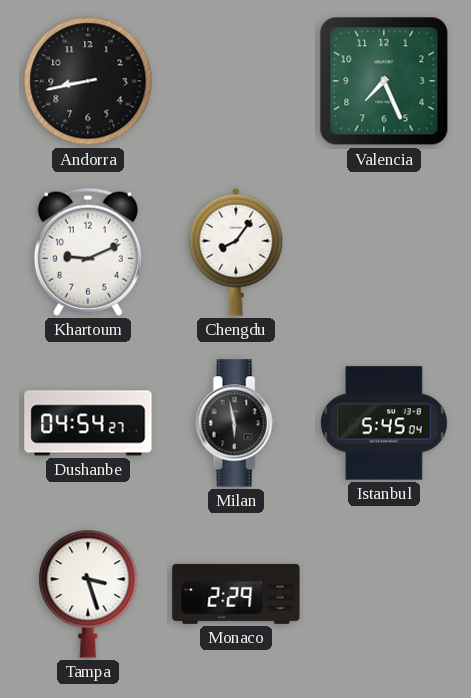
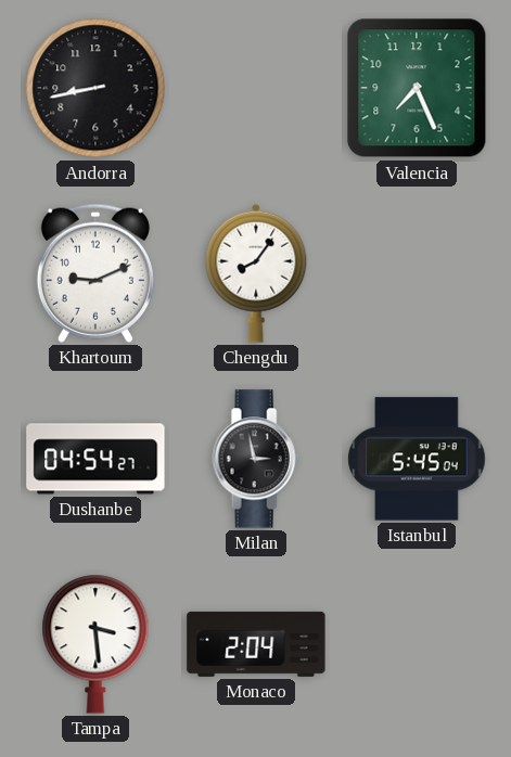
Milan: 5:58 -> 2:58 (256, 459)
Tampa: 3:27 -> 3:29 (95, 644)
Monaco: 2:29 -> 2:04 (256, 644)
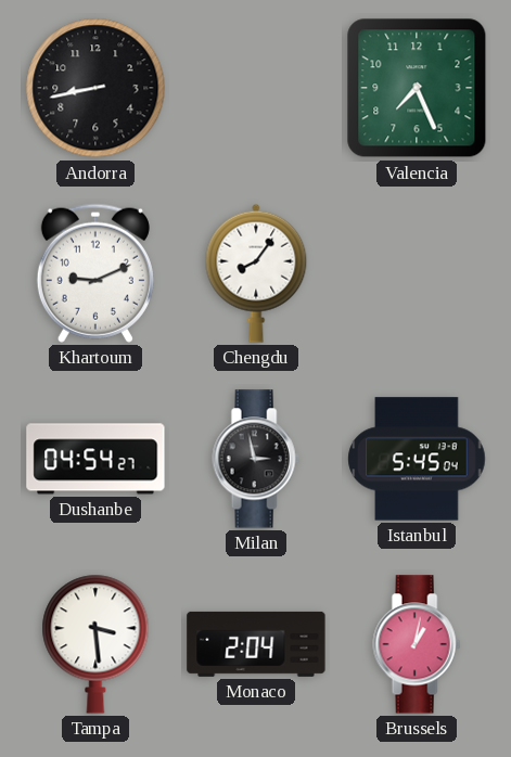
Brussels: none -> 1:02 (417, 644)
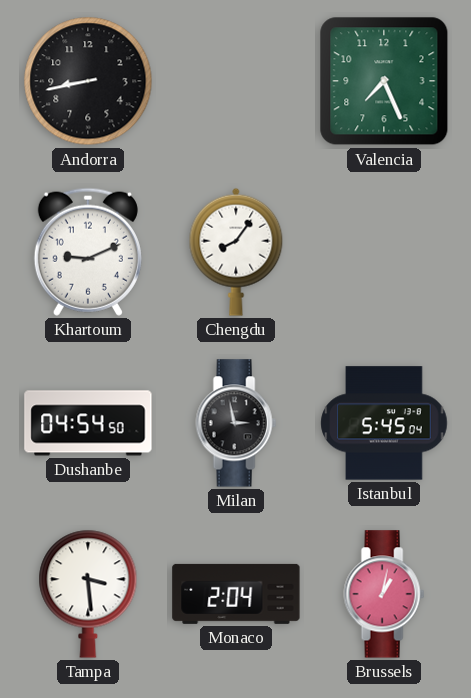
Dushanbe: 04:54:27 -> 04:54:50 (88, 423)
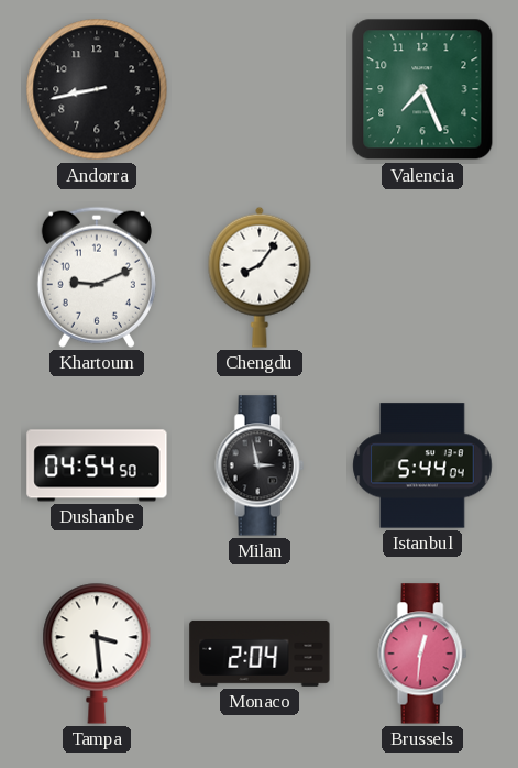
Istanbul: 5:45 -> 5:44 (422, 465)
Brussels: 1:02 -> 12:31 (422, 654)
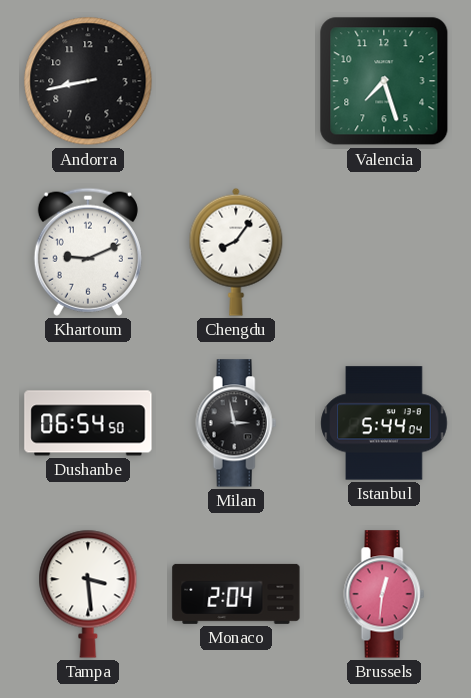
Valencia: 7:26 -> 7:27 (384, 81)
Dushanbe: 04:54 -> 06:54 (88, 423)
